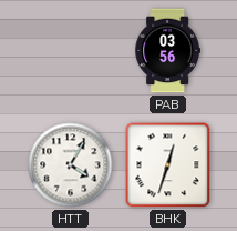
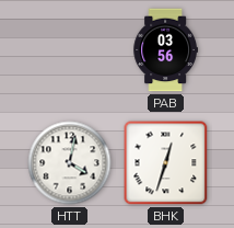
HTT: 4:05 -> 4:02 (70, 163)
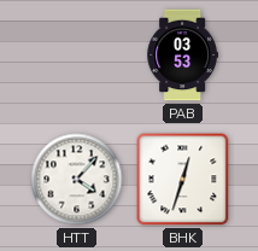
PAB: 03:56 -> 03:53 (182, 56)
HTT: 4:02 -> 4:07 (77, 180)
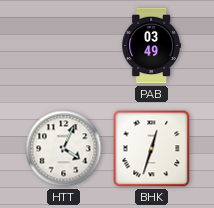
PAB: 03:53 -> 03:49 (151, 46)
HTT: 4:07 -> 4:04 (64, 149)
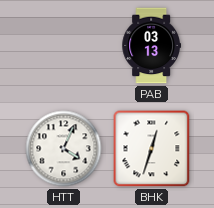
PAB: 03:49 -> 03:13 (151, 46)
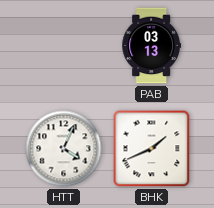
BHK: 12:33 -> 1:41 (152, 149)
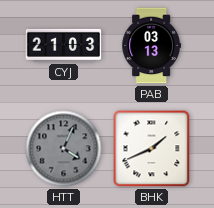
CYJ: none -> 21:03 (64, 45)
HTT dial: white -> grey (64, 149)
